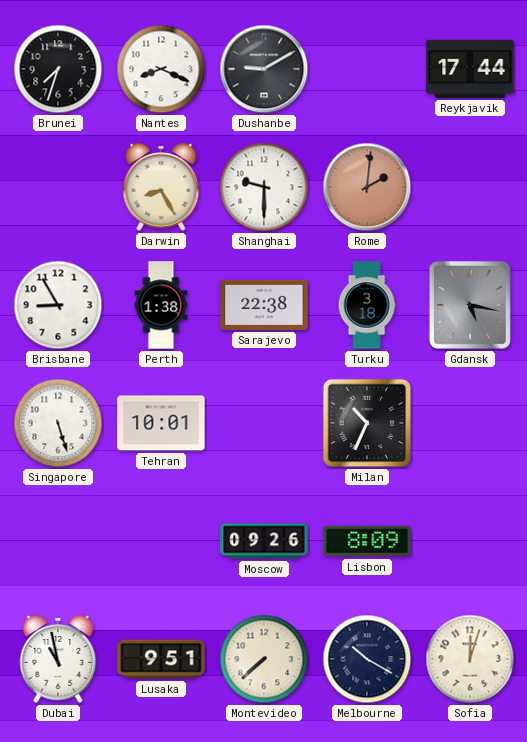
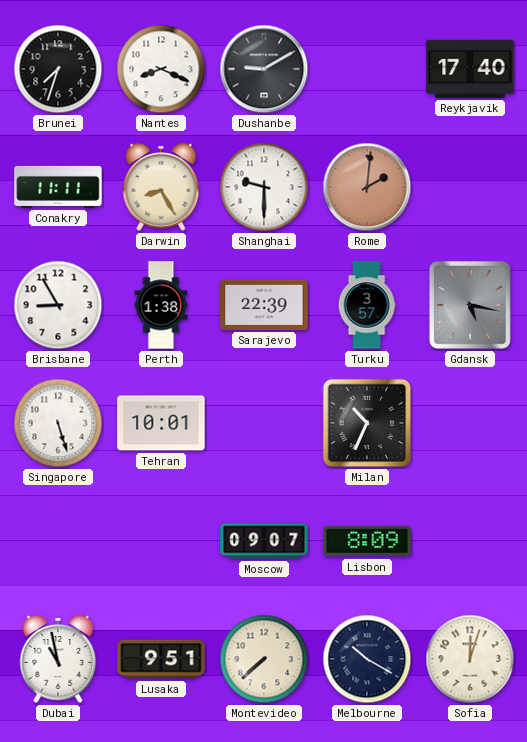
Reykjavik: 17:44 -> 17:40 (470, 69)
Conakry: none -> 11:11 (58, 187)
Sarajevo: 22:38 -> 22:39 (264, 305)
Turku: 3:18 -> 3:57 (367, 305)
Moscow: 09:26 -> 09:07 (264, 541)
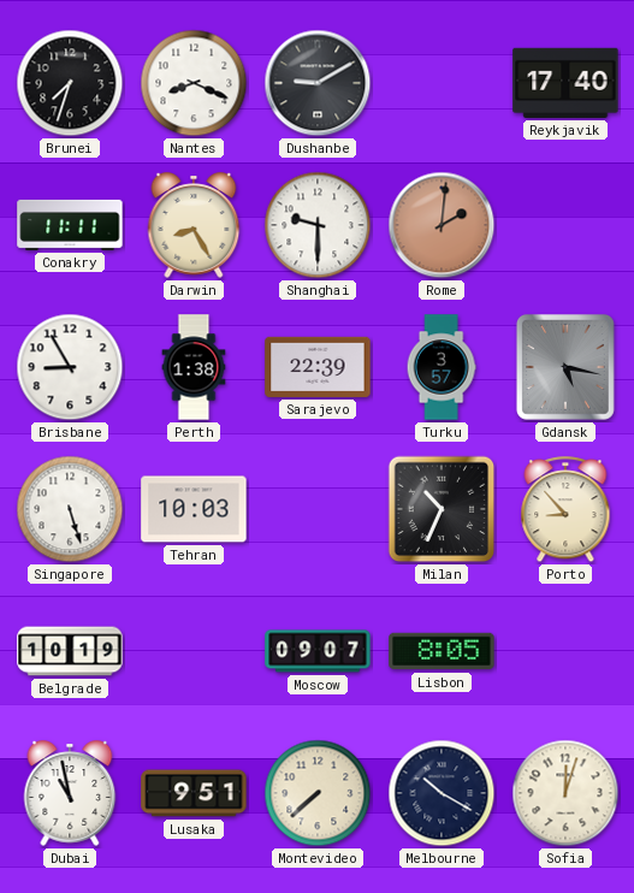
Tehran: 10:01 -> 10:03 (194, 509)
Porto: none -> 8:53 (565, 510)
Belgrade: none -> 10:19 (70, 651)
Lisbon: 8:09 -> 8:05 (442, 651)
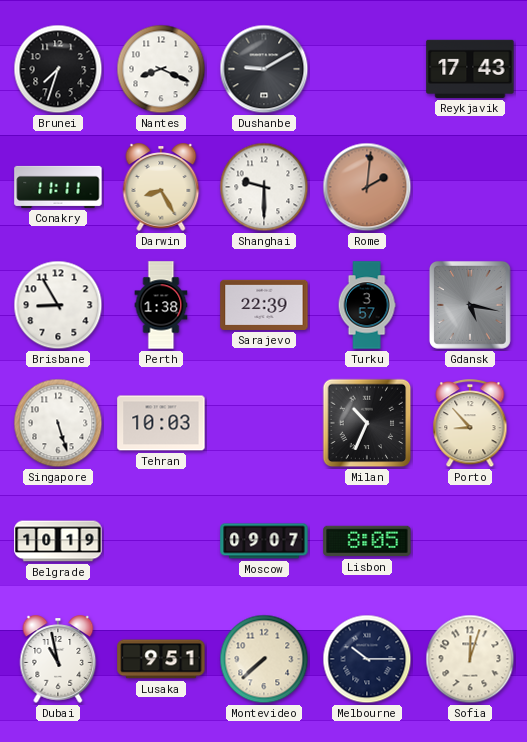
Reykjavik: 17:40 -> 17:43 (470, 69)
Melbourne: 10:20 -> 10:15 (367, 659)
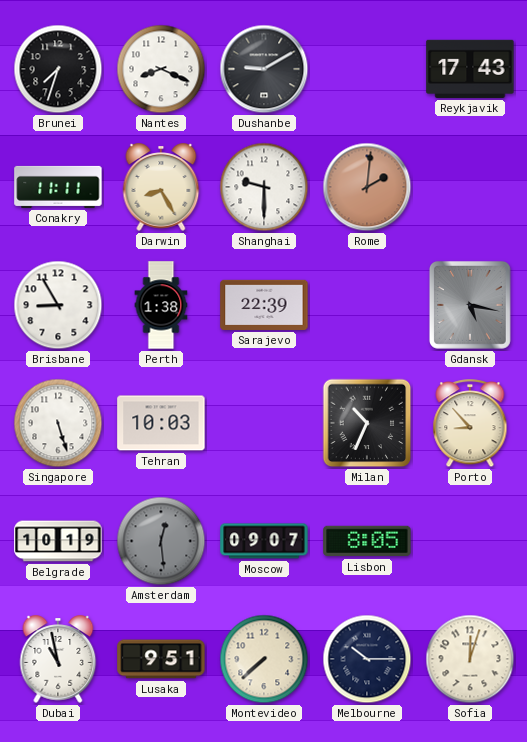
Turku: 3:57 -> none (367, 305)
Amsterdam: none -> 12:29 (161, 541)
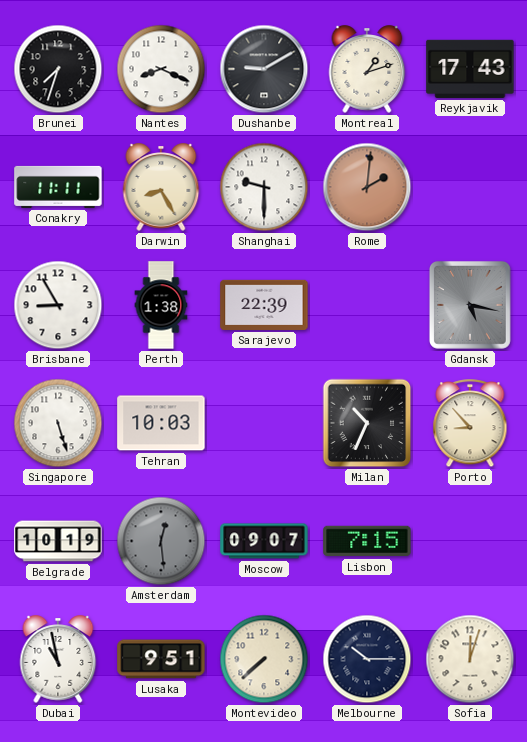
Montreal: none -> 1:12 (367, 69)
Lisbon: 8:05 -> 7:15 (367, 541)
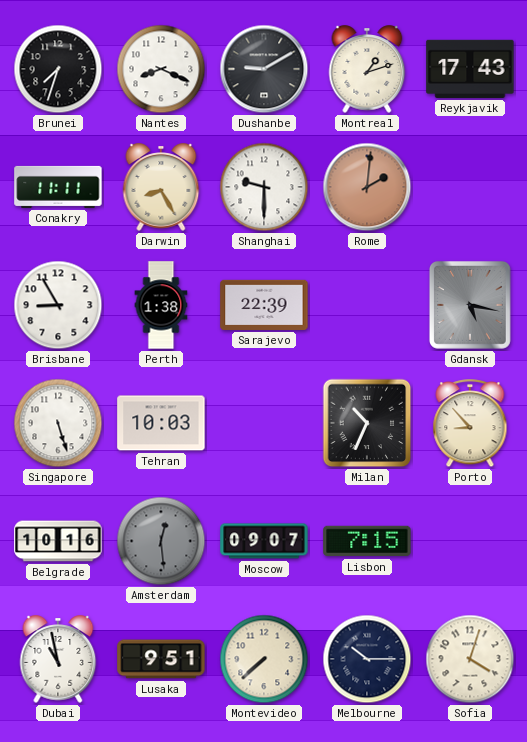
Belgrade: 10:19 -> 10:16 (58, 541)
Sofia: 12:03 -> 4:03 (470, 659)
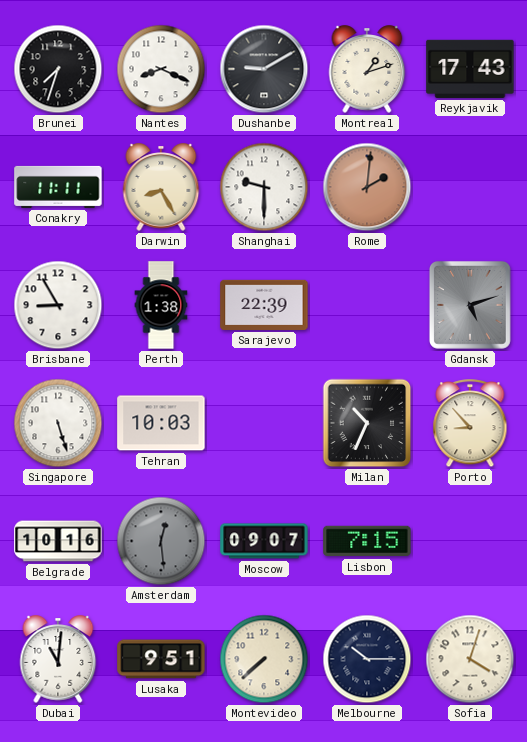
Gdansk: 5:17 -> 5:12 (470, 305)
Dubai: 10:58 -> 11:01 (58, 659)
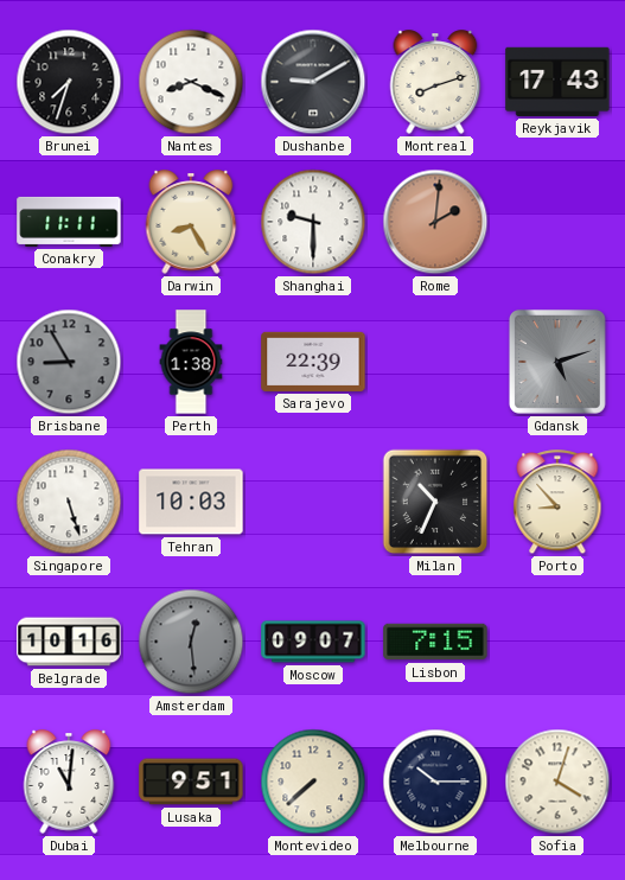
Montreal: 1:12 -> 8:12 (435, 82)
Brisbane dial: white -> grey (69, 362)
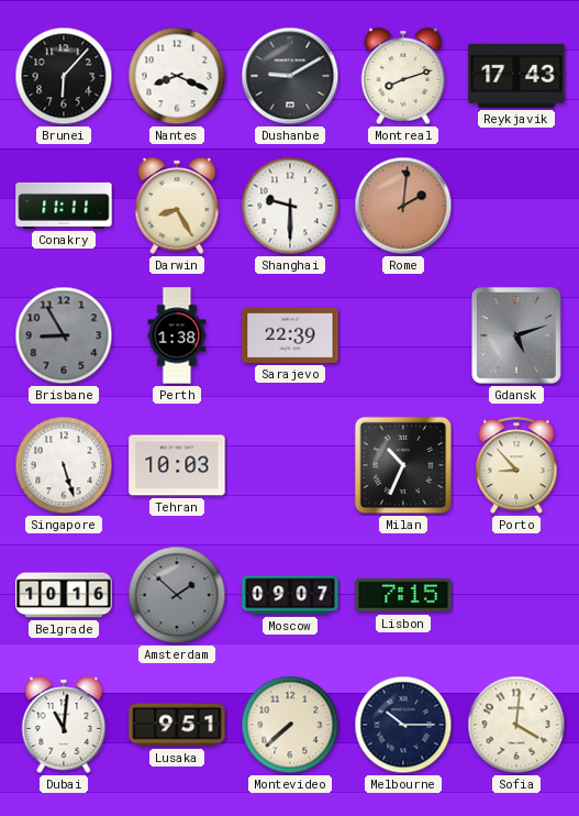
Brunei: 7:33 -> 6:07 (64, 76)
Amsterdam: 12:29 -> 1:52 (177, 595)
Sofia: 4:03 -> 4:01 (516, 725)
